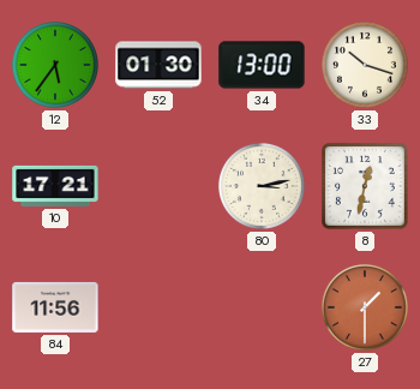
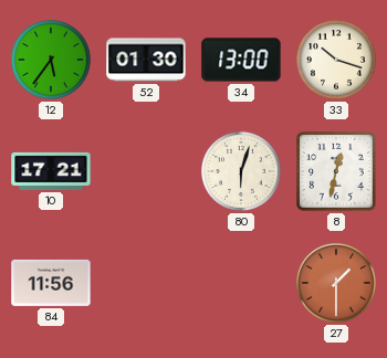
80: 3:13 -> 6:03 (241, 171)
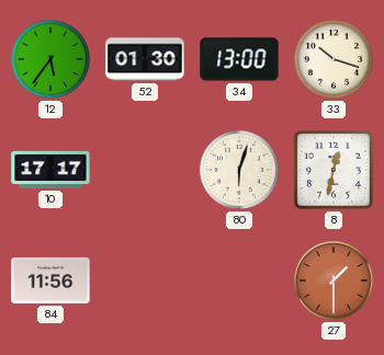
10: 17:21 -> 17:17 (50, 170)
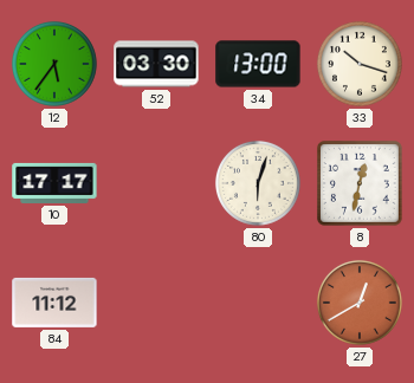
52: 01:30 -> 03:30 (156, 64)
84: 11:56 -> 11:12 (54, 303)
27: 1:30 -> 12:40 (360, 303)
